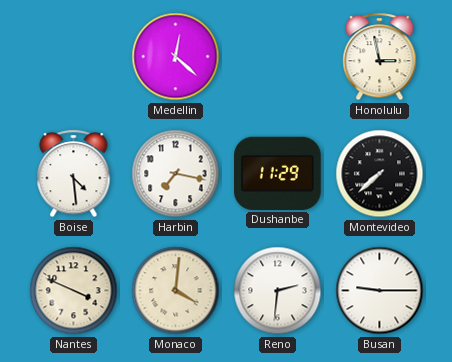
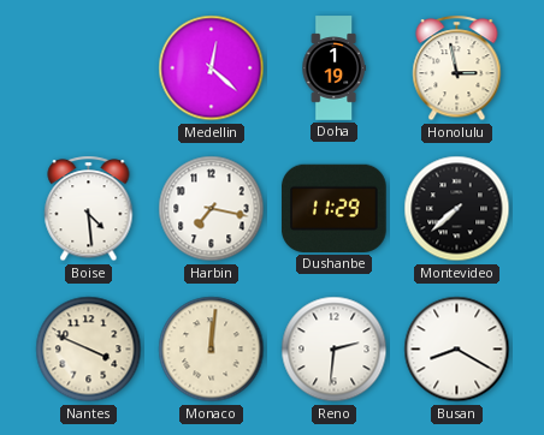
Doha: none -> 1:19 (333, 68)
Monaco: 4:01 -> 12:01 (212, 350)
Busan: 9:15 -> 8:20 (457, 350)
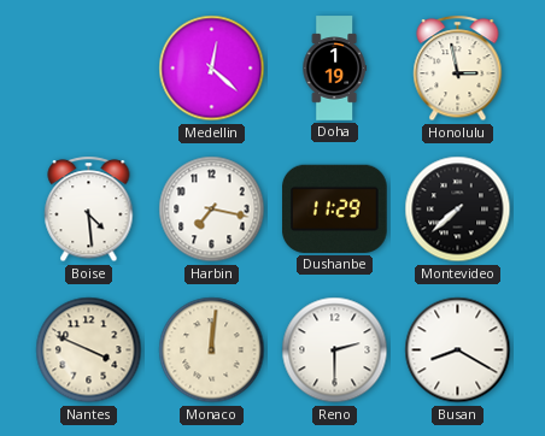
Reno: 2:31 -> 2:30 (335, 350)
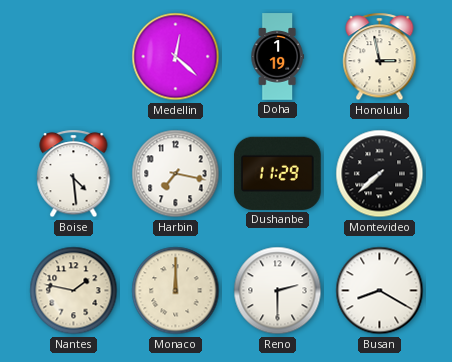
Nantes: 3:49 -> 1:47 (74, 291)
Monaco: 12:01 -> 12:00 (176, 291)
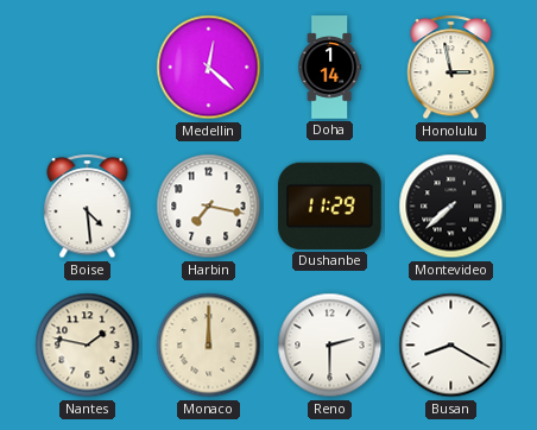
Doha: 1:19 -> 1:14 (329, 68)
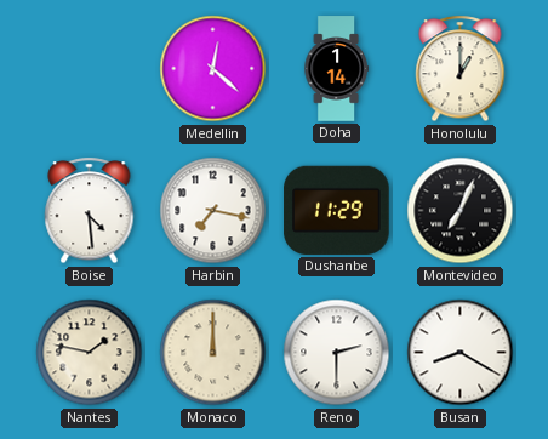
Honolulu: 2:58 -> 1:00 (461, 69)
Montevideo: 7:38 -> 7:04 (461, 211)
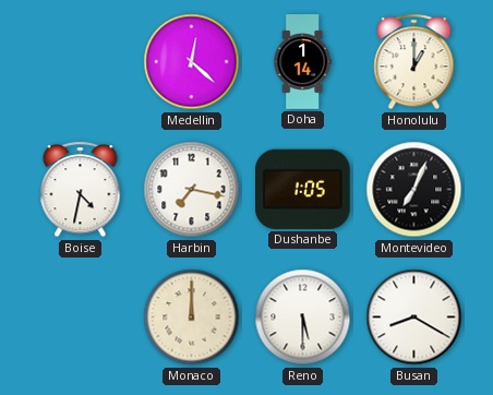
Boise: 4:29 -> 4:32 (81, 190)
Dushanbe: 11:29 -> 1:05 (303, 189)
Nantes: 1:47 -> none (90, 353)
Reno: 2:30 -> 5:30 (303, 318)
